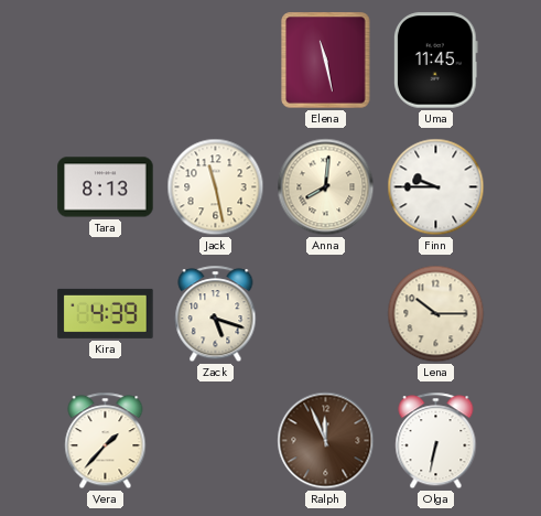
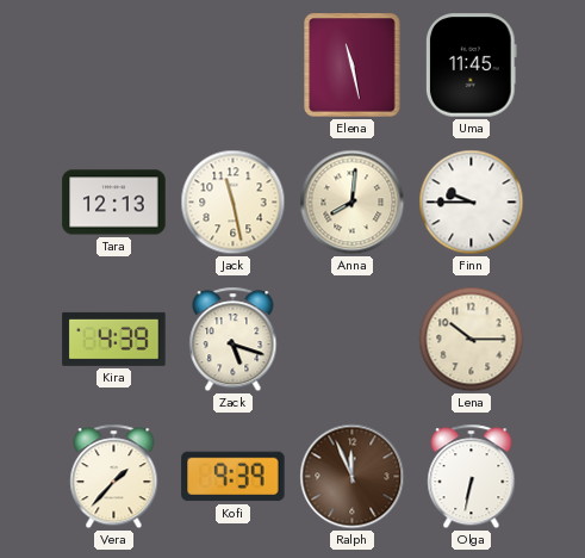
Tara: 8:13 -> 12:13 (114, 203)
Kofi: none -> 9:39 (234, 477)
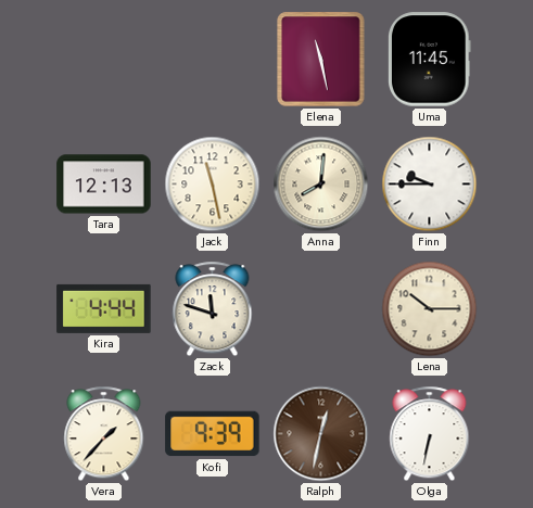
Kira: 4:39 -> 4:44 (104, 308)
Zack: 5:18 -> 11:48 (213, 309)
Ralph: 11:56 -> 12:32 (321, 434)
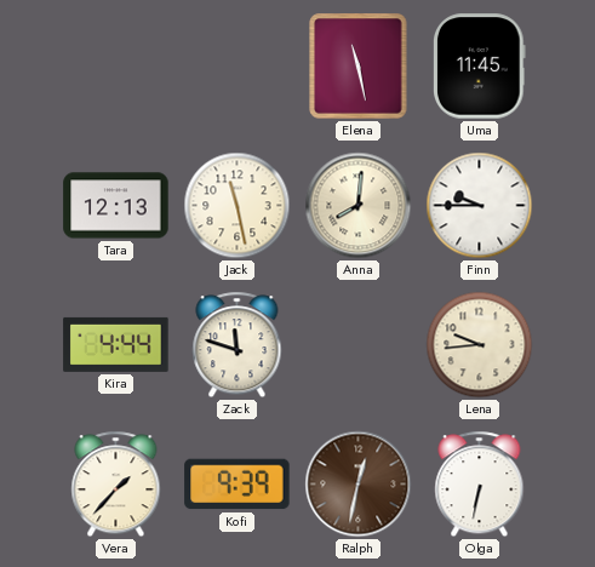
Lena: 10:15 -> 9:44 (480, 345)
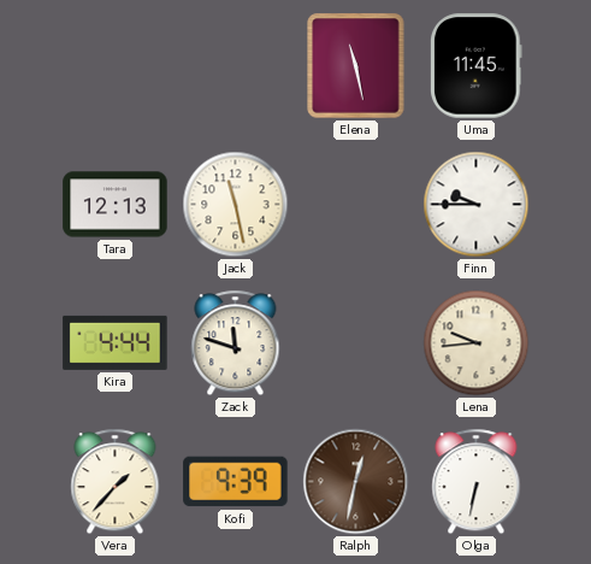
Anna: 8:01 -> none (359, 206)
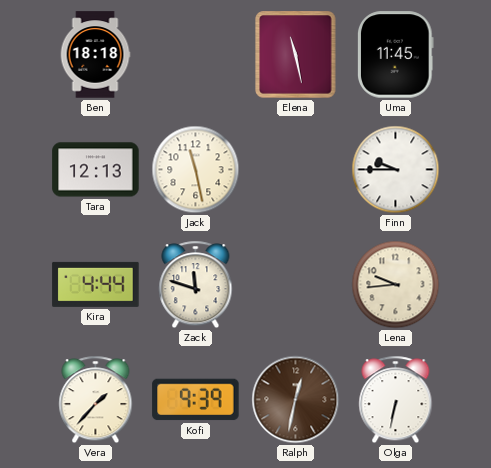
Ben: none -> 18:18 (95, 55)
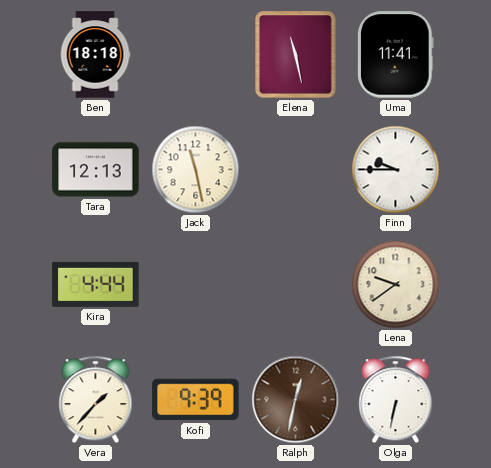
Uma: 11:45 -> 11:41 (396, 55)
Zack: 11:48 -> none (196, 285)
Lena: 9:44 -> 9:39 (396, 285)
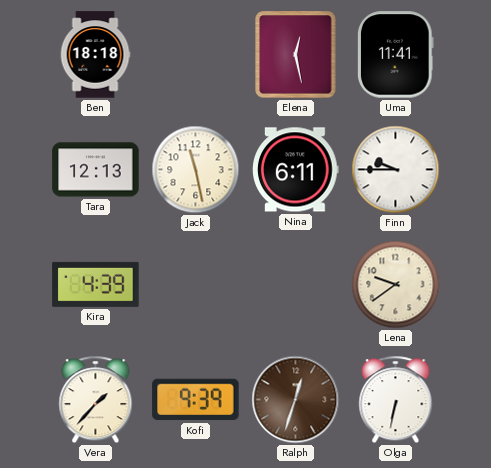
Elena: 11:28 -> 12:28 (296, 55)
Nina: none -> 6:11 (296, 170)
Kira: 4:44 -> 4:39 (96, 284)
Ralph: 12:32 -> 12:33 (296, 400)
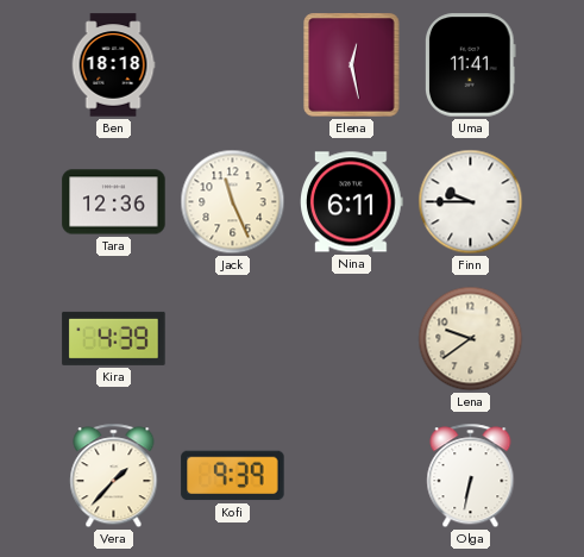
Tara: 12:13 -> 12:36 (114, 202)
Jack: 11:28 -> 11:26 (233, 202)
Ralph: 12:33 -> none (296, 400)
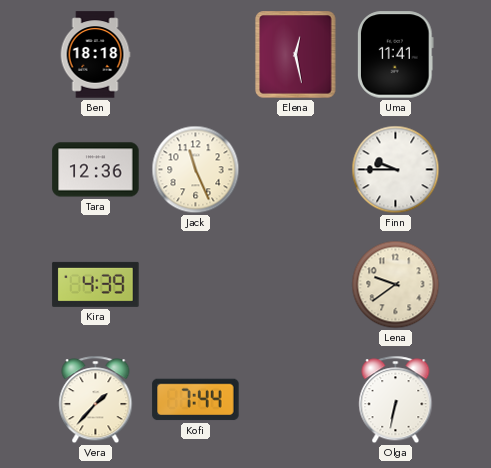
Nina: 6:11 -> none (352, 202)
Kofi: 9:39 -> 7:44 (196, 400)
